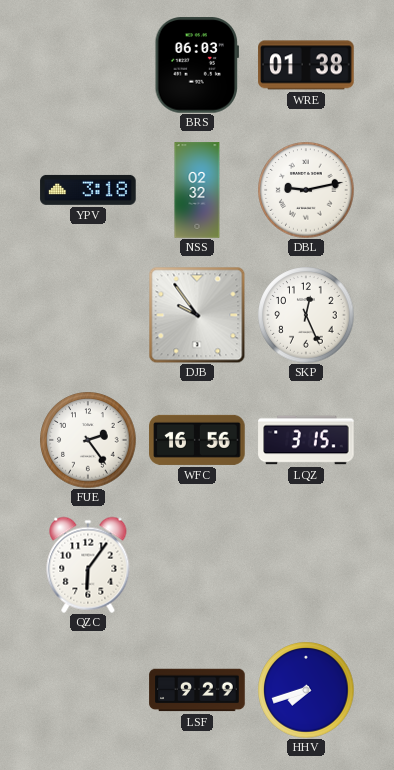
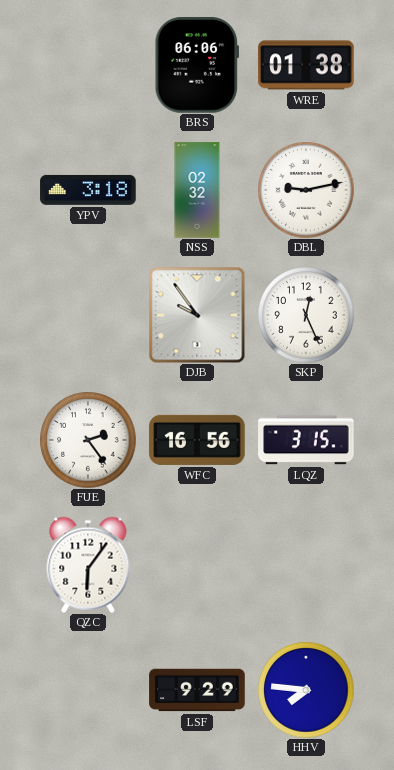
BRS: 06:03 -> 06:06 (196, 65)
HHV: 7:42 -> 7:46 (306, 690)
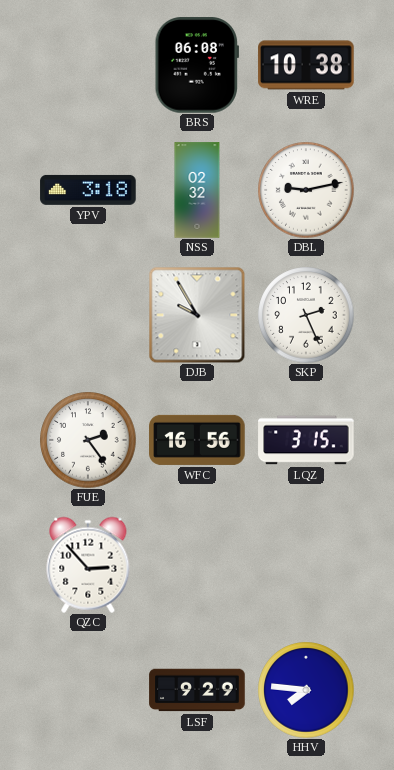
BRS: 06:06 -> 06:08 (196, 65)
WRE: 01:38 -> 10:38 (306, 65)
DJB: 9:54 -> 9:55 (197, 315)
SKP: 12:26 -> 2:26 (306, 315)
QZC: 6:06 -> 2:53 (88, 565)
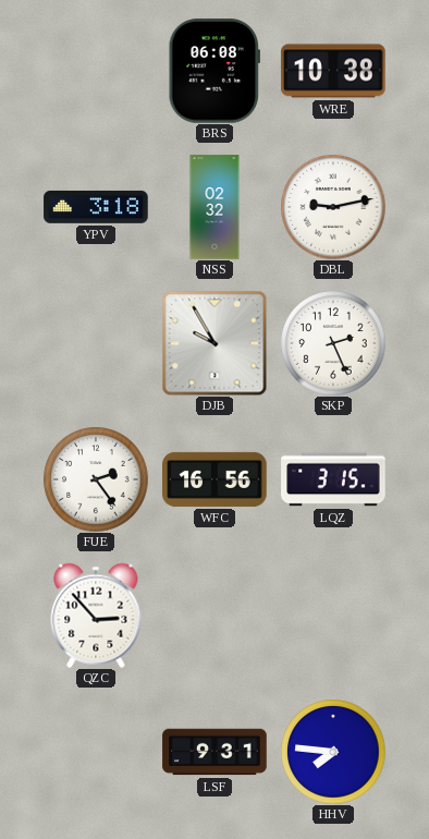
LSF: 9:29 -> 9:31 (214, 752)
